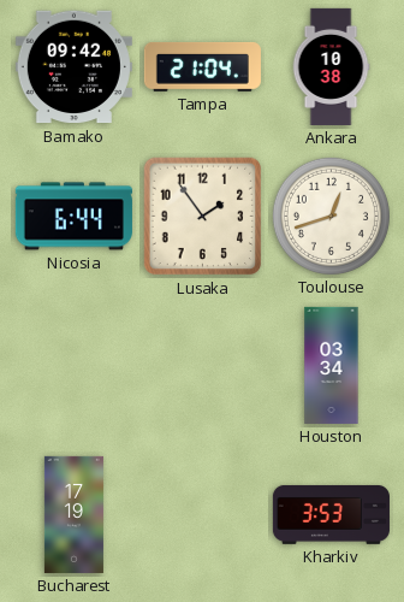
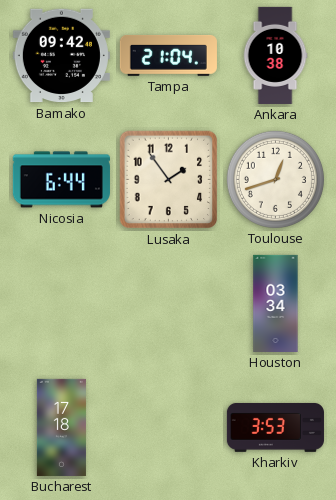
Bucharest: 17:19 -> 17:18 (61, 427)
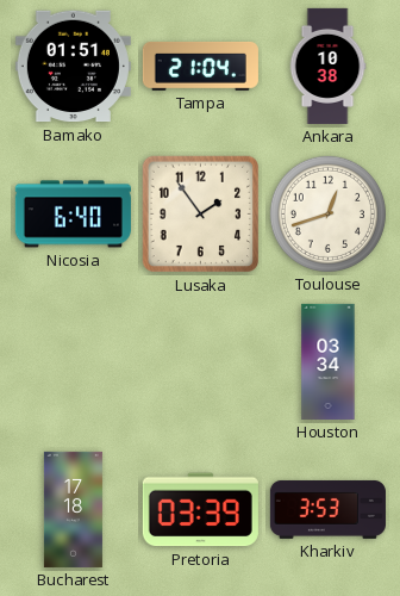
Bamako: 09:42 -> 01:51 (73, 67)
Nicosia: 6:44 -> 6:40 (73, 215)
Pretoria: none -> 03:39 (200, 510)
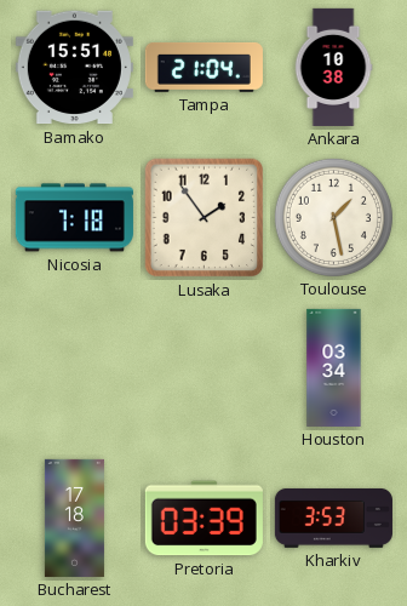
Bamako: 01:51 -> 15:51 (74, 68)
Nicosia: 6:40 -> 7:18 (74, 218)
Toulouse: 12:42 -> 1:28 (333, 217)
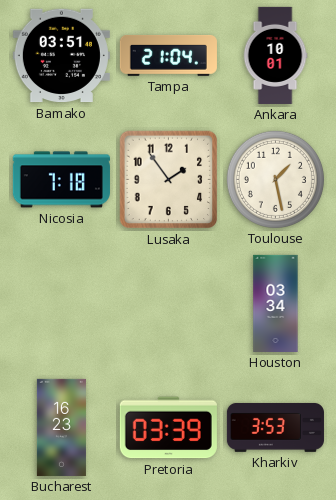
Bamako: 15:51 -> 03:51 (61, 56)
Ankara: 10:38 -> 10:01 (275, 55)
Bucharest: 17:18 -> 16:23 (61, 427)
